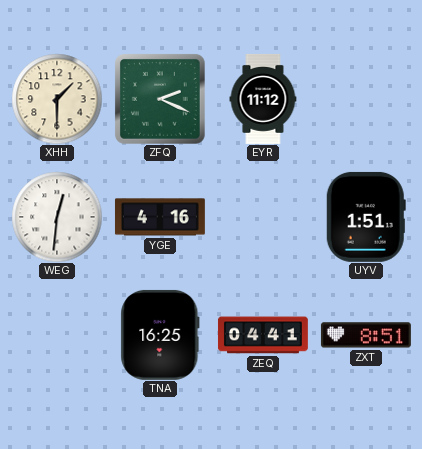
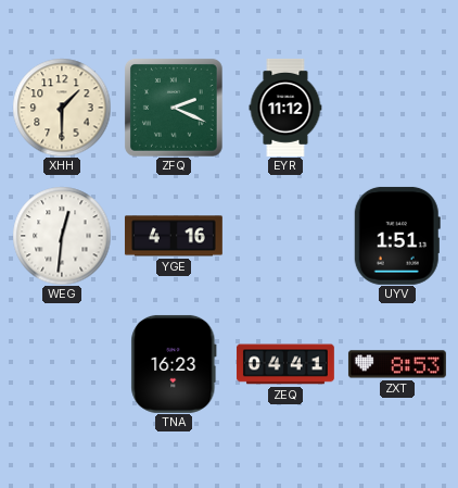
TNA: 16:25 -> 16:23 (174, 364)
ZXT: 8:51 -> 8:53 (397, 364)
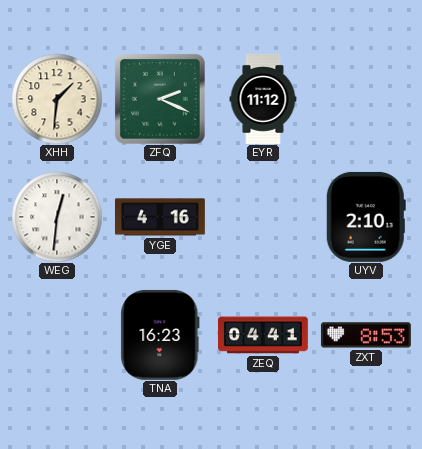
XHH: 1:30 -> 1:31 (57, 99)
UYV: 1:51 -> 2:10 (366, 217)
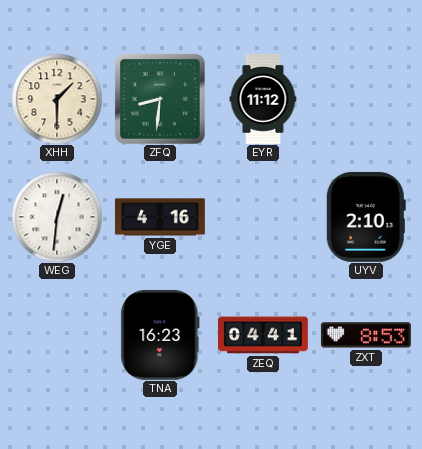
XHH: 1:31 -> 1:30 (57, 99)
ZFQ: 2:19 -> 8:31 (160, 99)
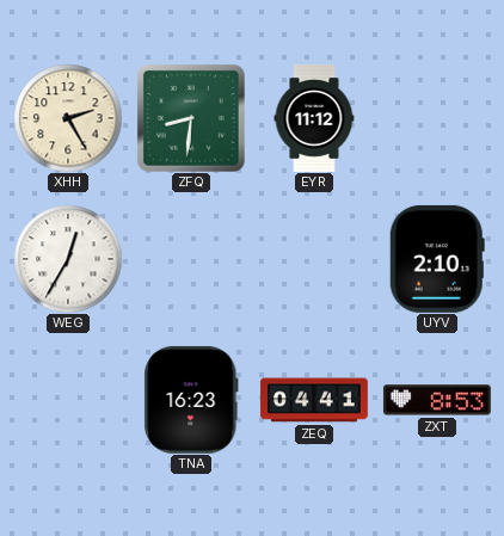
XHH: 1:30 -> 2:25 (68, 118)
WEG: 12:31 -> 12:35 (68, 259)
YGE: 4:16 -> none (160, 217)
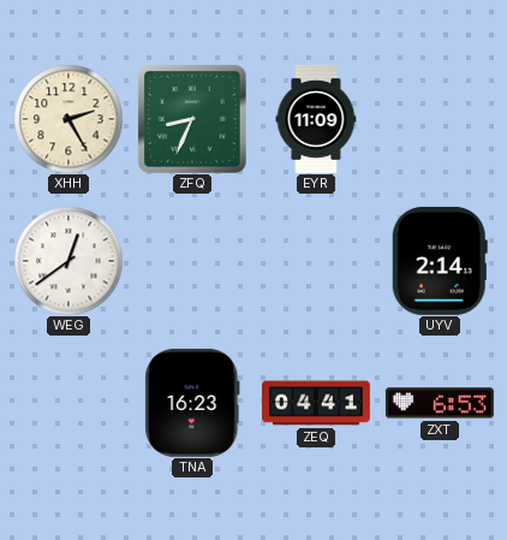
ZFQ: 8:31 -> 8:34 (192, 119)
EYR: 11:12 -> 11:09 (316, 119)
WEG: 12:35 -> 12:39 (68, 261)
UYV: 2:10 -> 2:14 (440, 261)
ZXT: 8:53 -> 6:53 (440, 403)
